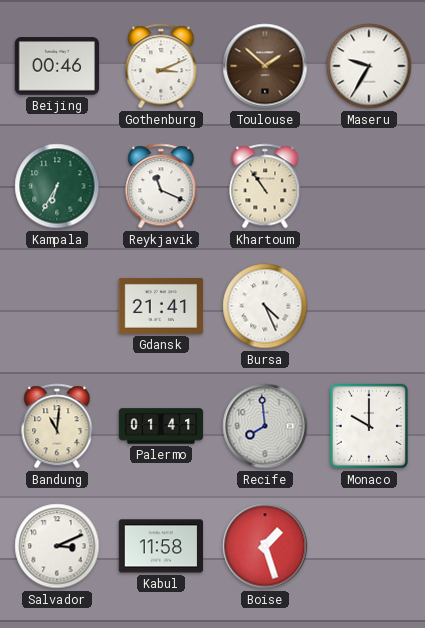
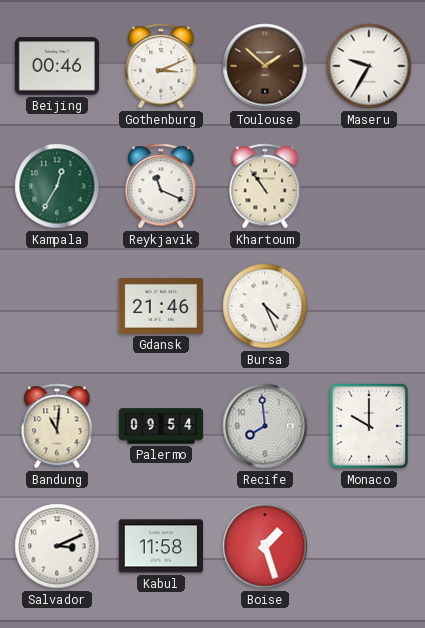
Kampala: 6:35 -> 12:35 (57, 186)
Gdansk: 21:41 -> 21:46 (161, 306)
Palermo: 01:41 -> 09:54 (161, 426)
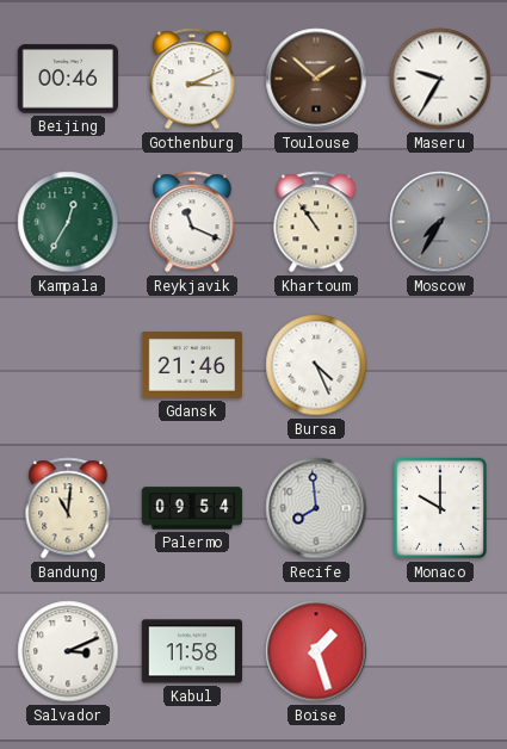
Moscow: none -> 7:35 (440, 222)
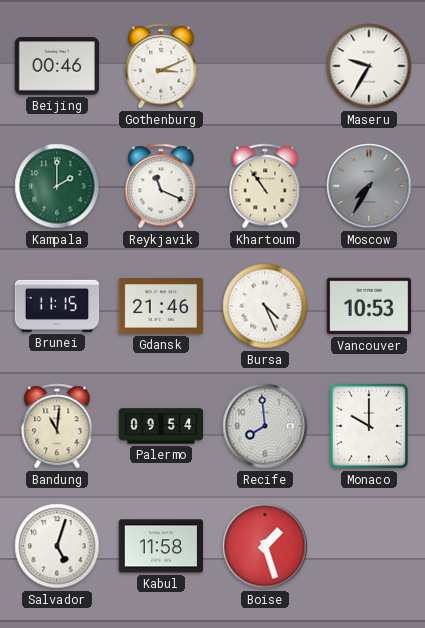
Toulouse: 1:52 -> none (316, 79)
Kampala: 12:35 -> 2:00 (57, 186)
Brunei: none -> 11:15 (57, 306)
Vancouver: none -> 10:53 (369, 306)
Salvador: 3:11 -> 5:03 (57, 546)
